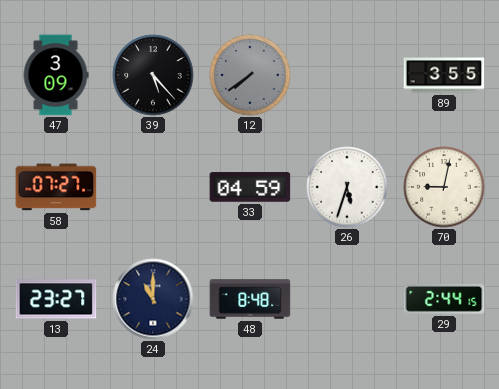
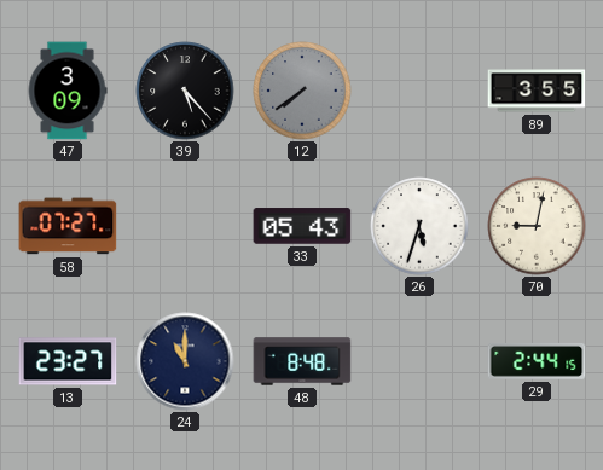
33: 04:59 -> 05:43 (302, 226)
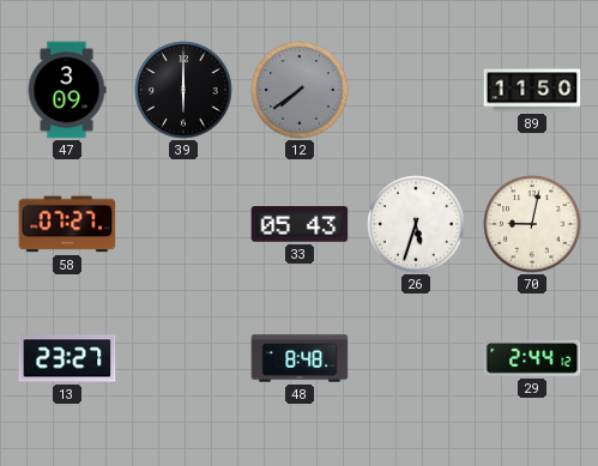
39: 5:23 -> 6:00 (183, 90)
89: 3:55 -> 11:50 (532, 90)
24: 11:00 -> none (185, 361)
29: 2:44:15 -> 2:44:12 (532, 358)
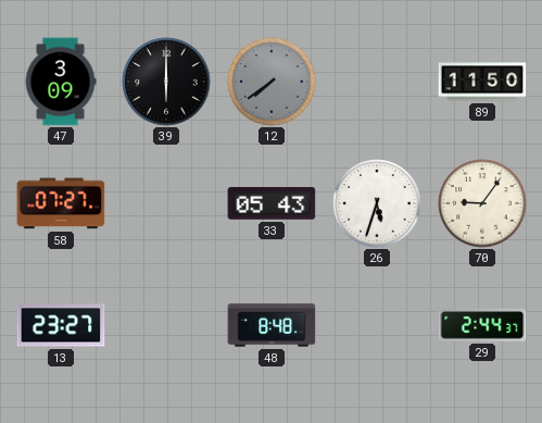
70: 9:02 -> 9:06 (482, 203)
29: 2:44:12 -> 2:44:37 (482, 325)
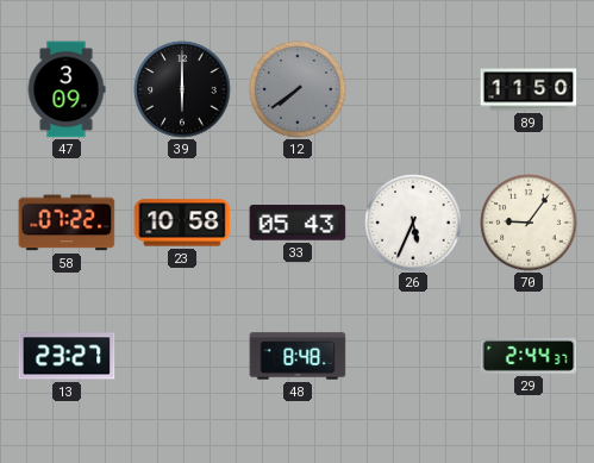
58: 07:27 -> 07:22 (67, 223)
23: none -> 10:58 (182, 223)
26: 5:33 -> 5:34 (413, 223)
